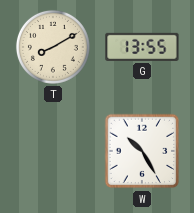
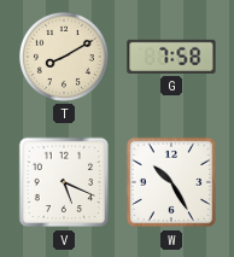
G: 13:55 -> 7:58 (171, 57)
V: none -> 5:19 (64, 182)
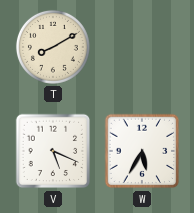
G: 7:58 -> none (171, 57)
W: 10:25 -> 5:35 (142, 151)
